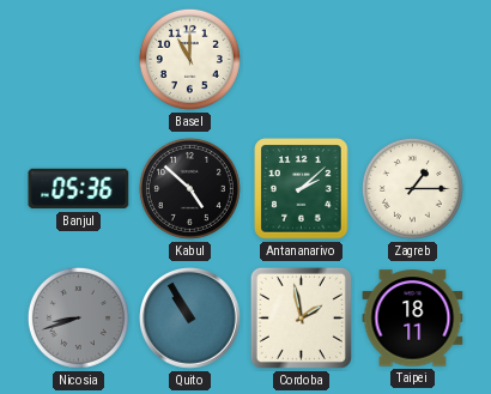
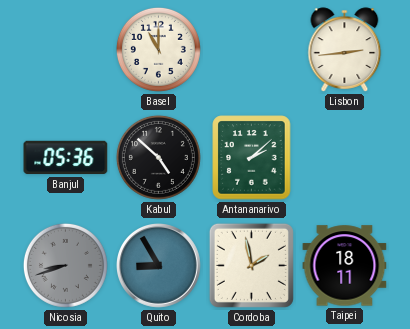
Lisbon: none -> 2:44 (345, 50)
Zagreb: 1:15 -> none (412, 188)
Quito: 10:55 -> 8:55 (159, 266)
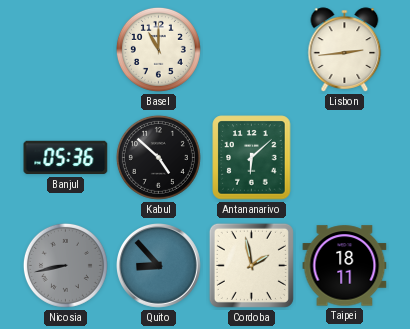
Antananarivo: 2:08 -> 6:08 (252, 158)
Nicosia: 8:42 -> 8:43 (65, 265)
Quito: 8:55 -> 8:53 (159, 266)
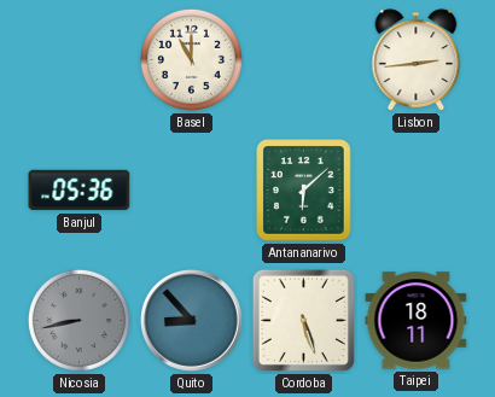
Kabul: 4:52 -> none (158, 157)
Cordoba: 1:58 -> 5:27 (303, 320)
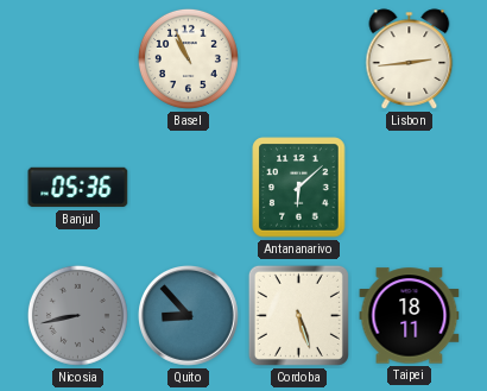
Basel: 11:00 -> 10:56 (188, 58)
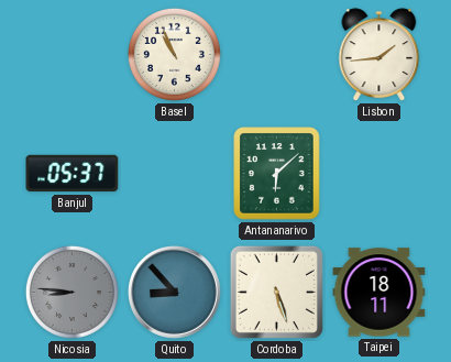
Lisbon: 2:44 -> 1:44 (380, 55)
Banjul: 05:36 -> 05:37 (73, 174)
Nicosia: 8:43 -> 8:46 (71, 292)
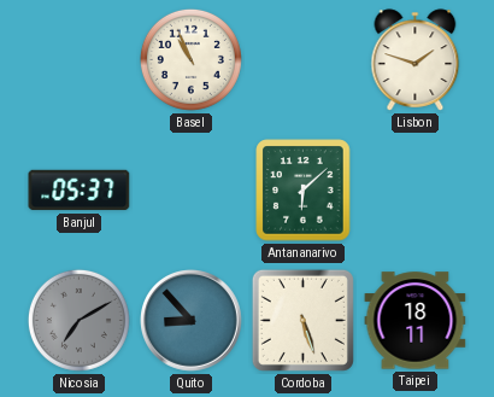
Lisbon: 1:44 -> 1:48 (416, 60)
Nicosia: 8:46 -> 7:10 (78, 320)
